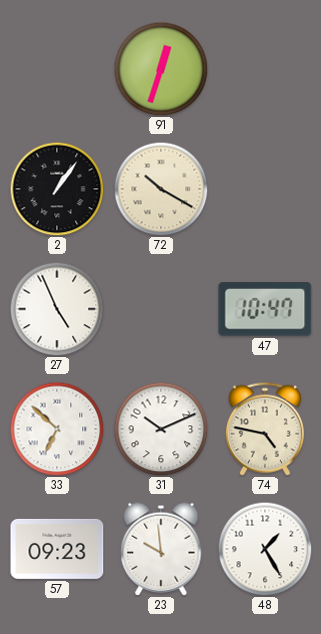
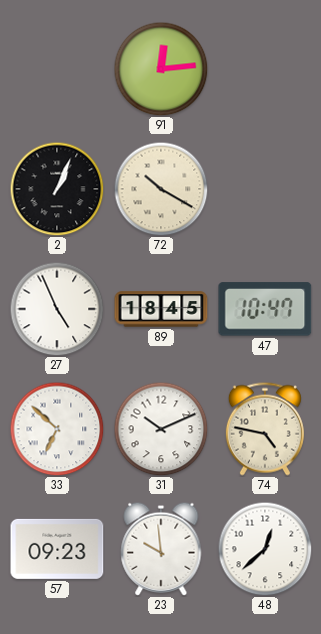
91: 12:33 -> 12:14 (161, 69)
2: 1:06 -> 1:04 (57, 189)
89: none -> 18:45 (161, 309)
48: 1:25 -> 12:38 (265, 549)
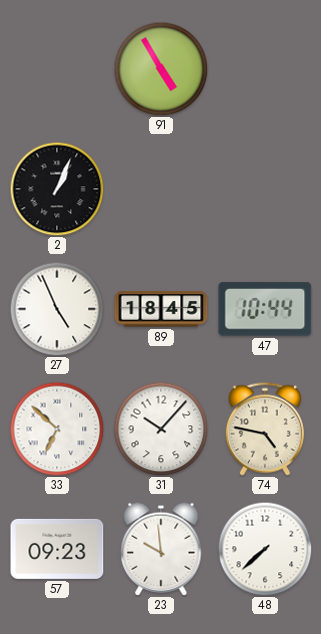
91: 12:14 -> 4:55 (161, 69)
72: 10:20 -> none (161, 189)
47: 10:47 -> 10:44 (265, 309)
31: 10:11 -> 10:07 (161, 429)
48: 12:38 -> 7:38 (265, 549)
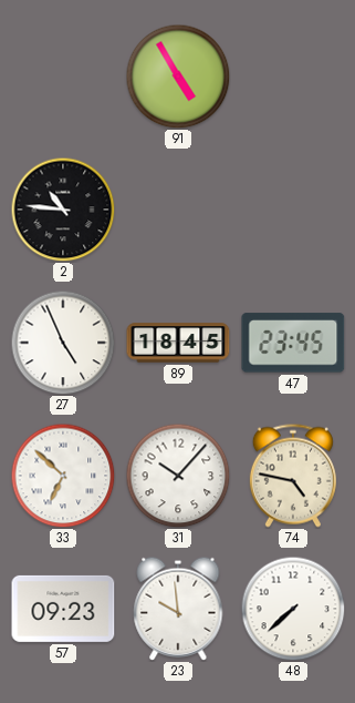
2: 1:04 -> 10:46 (63, 210)
47: 10:44 -> 23:45 (293, 343)
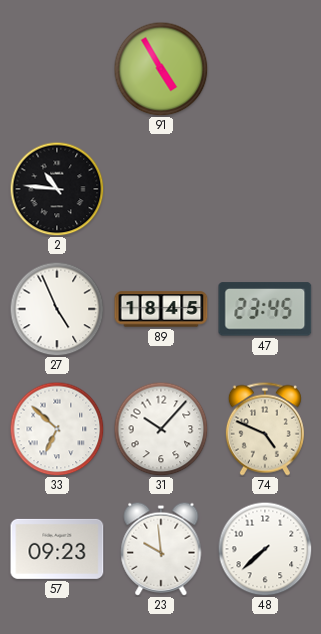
74: 4:47 -> 4:49 (265, 429)
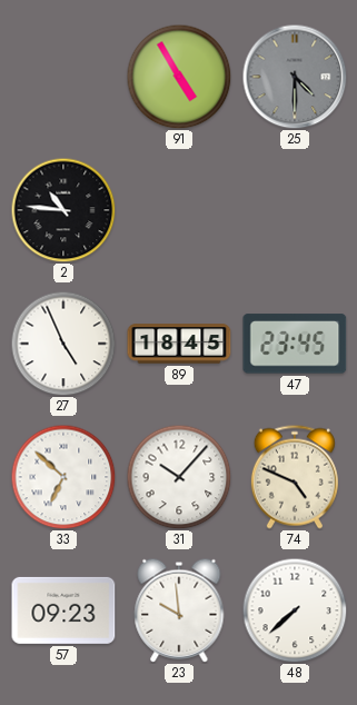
25: none -> 4:30 (295, 77)
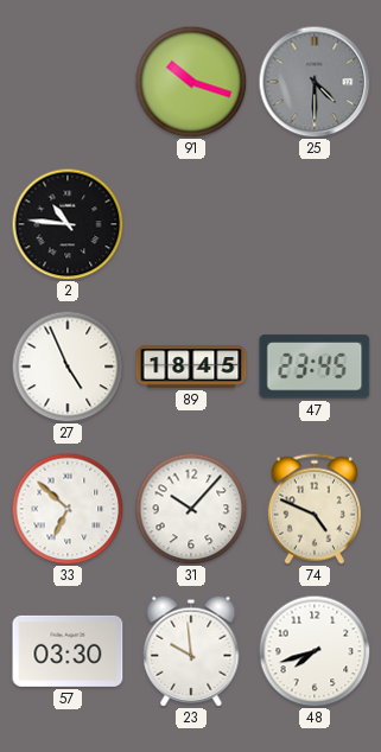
91: 4:55 -> 10:18 (191, 82)
57: 09:23 -> 03:30 (68, 651)
48: 7:38 -> 7:42 (315, 651)
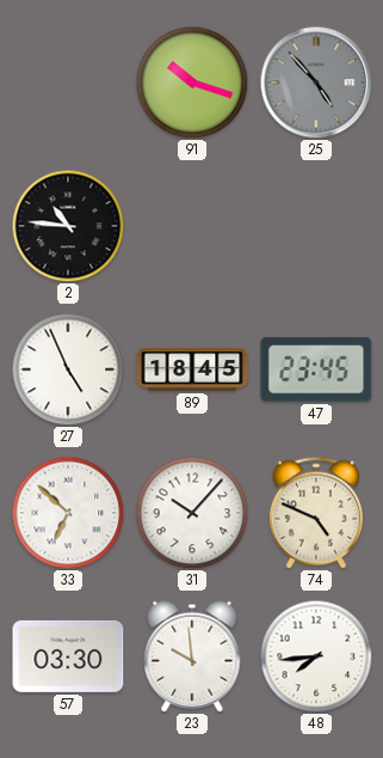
25: 4:30 -> 4:53 (316, 82)
48: 7:42 -> 7:44 (316, 656)
